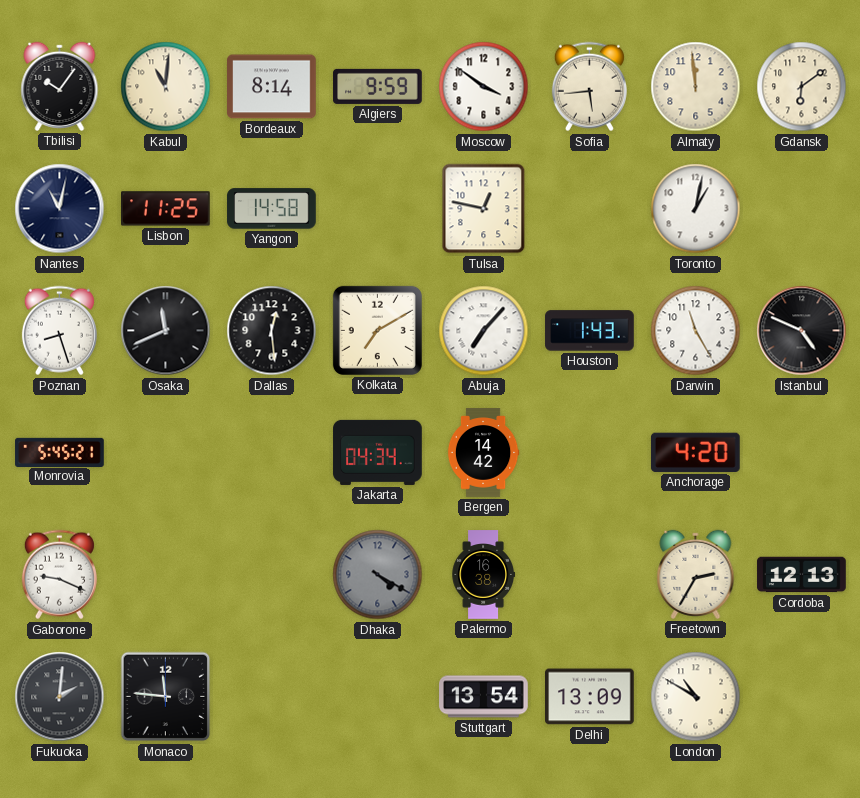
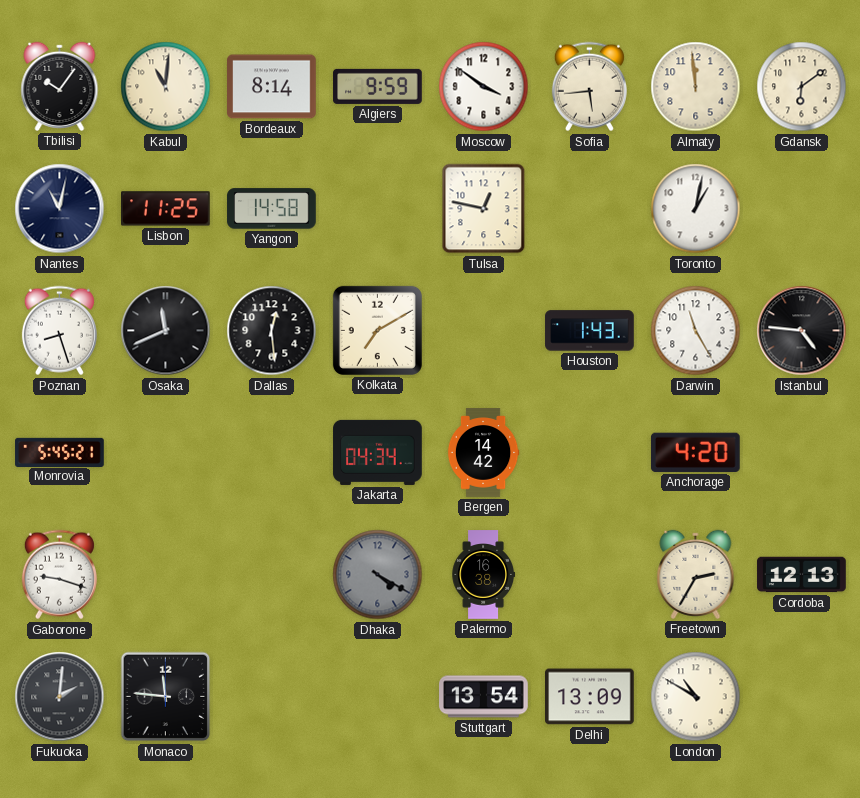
Abuja: 7:07 -> none (484, 331)
Istanbul: 4:49 -> 4:46 (802, 331)
Gaborone: 9:19 -> 9:18 (59, 575)
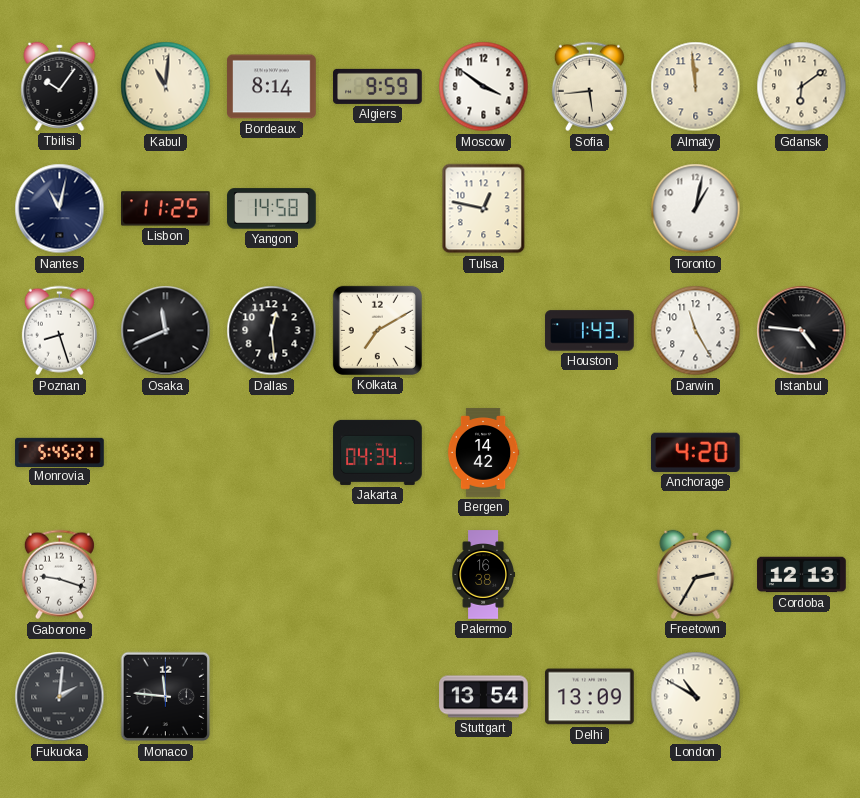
Dhaka: 4:20 -> none (378, 575)
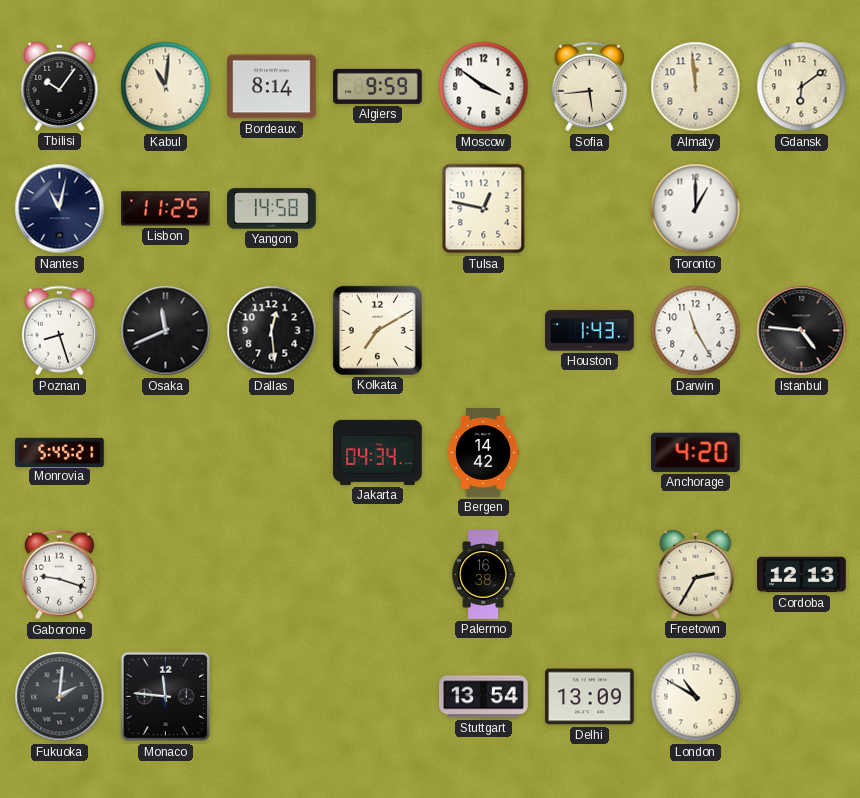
Toronto: 1:02 -> 1:00 (696, 209)
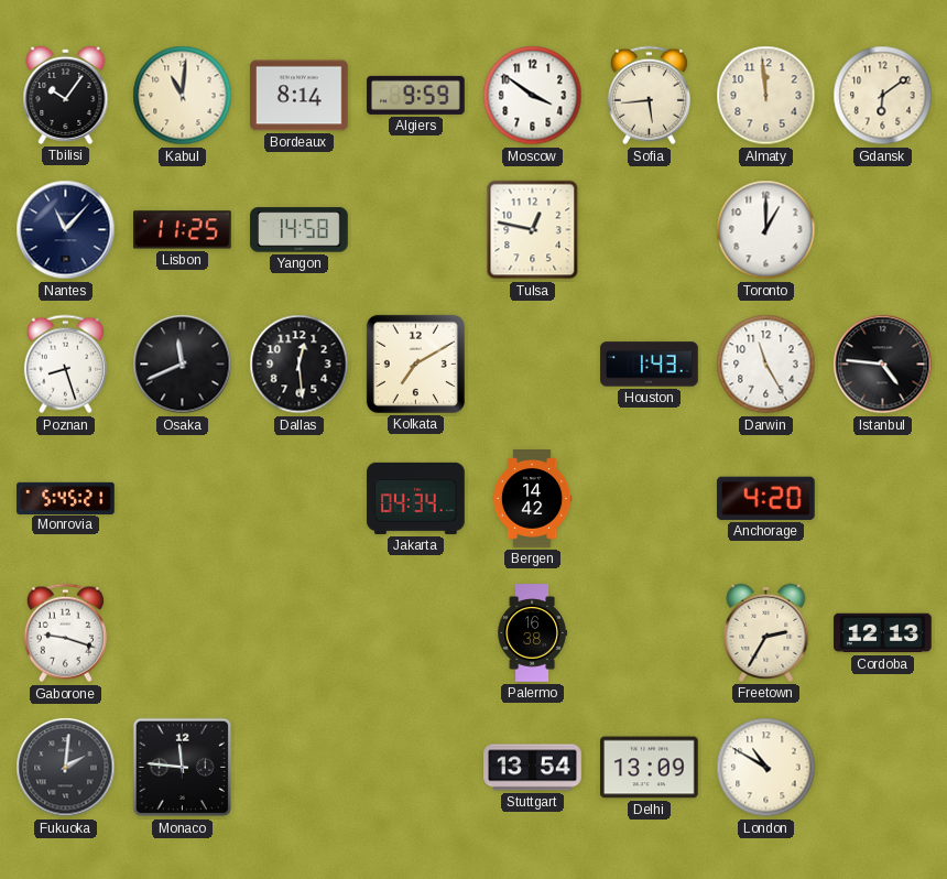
Nantes: 11:02 -> 11:07 (66, 230)
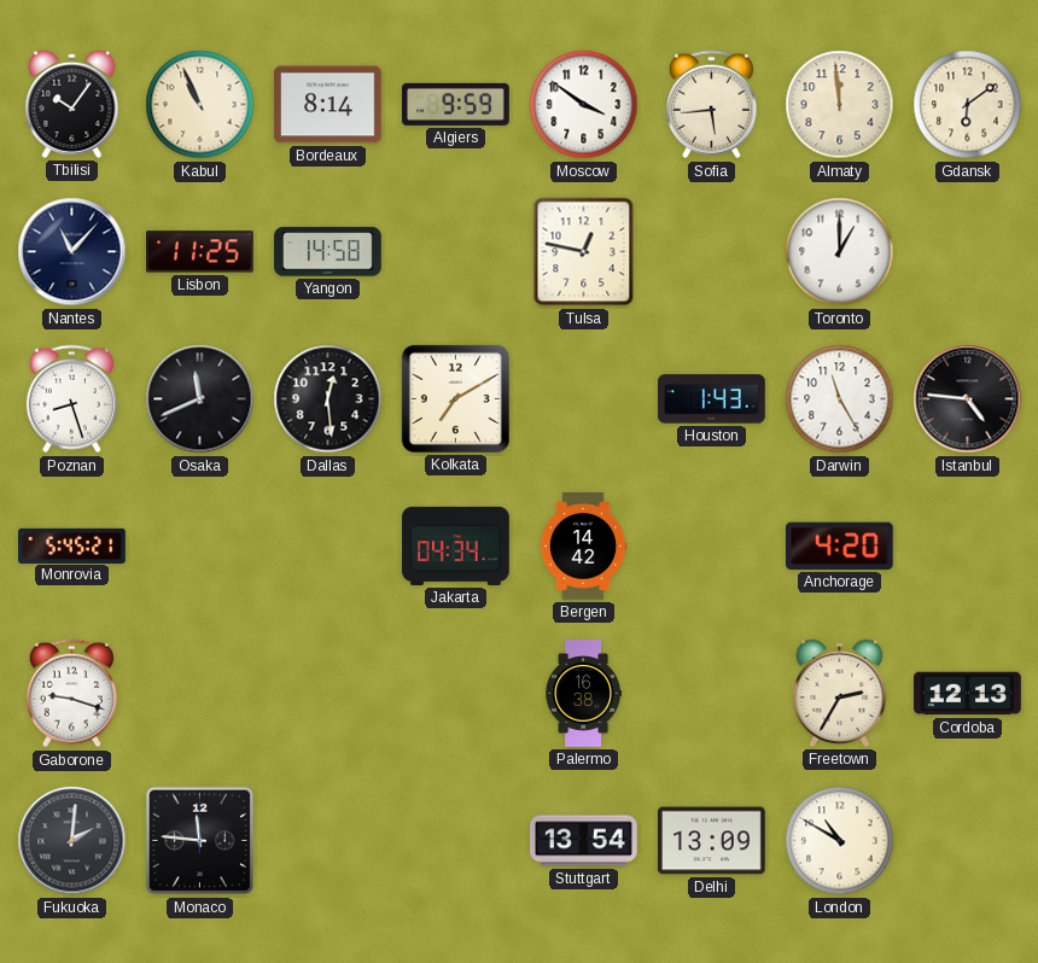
Kabul: 11:01 -> 10:56 (200, 105)
